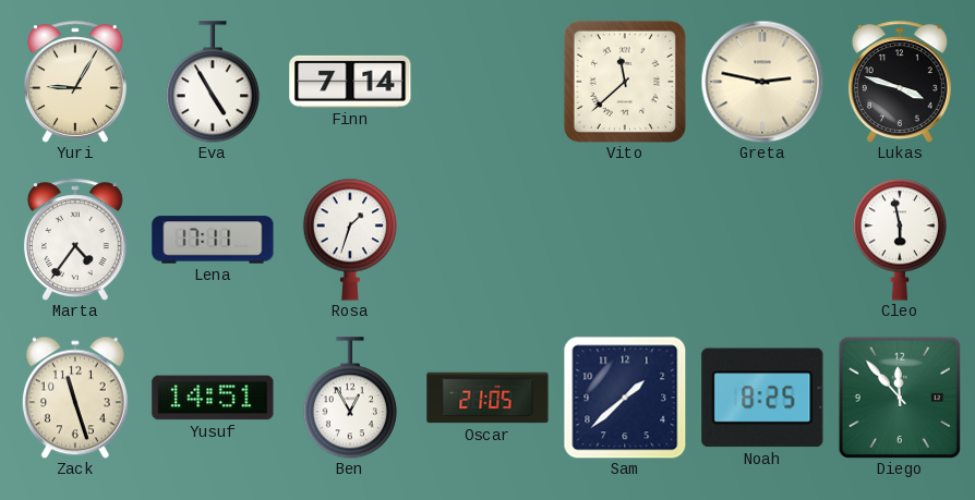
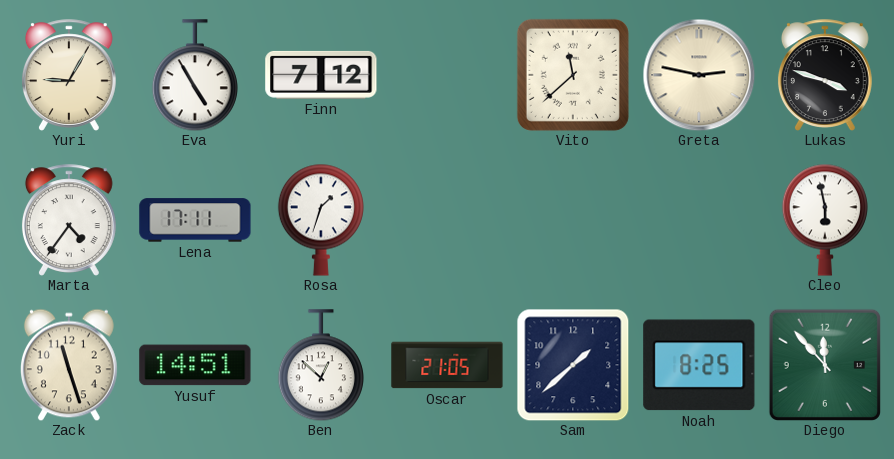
Finn: 7:14 -> 7:12 (321, 75)
Ben: 12:55 -> 12:52 (321, 365)
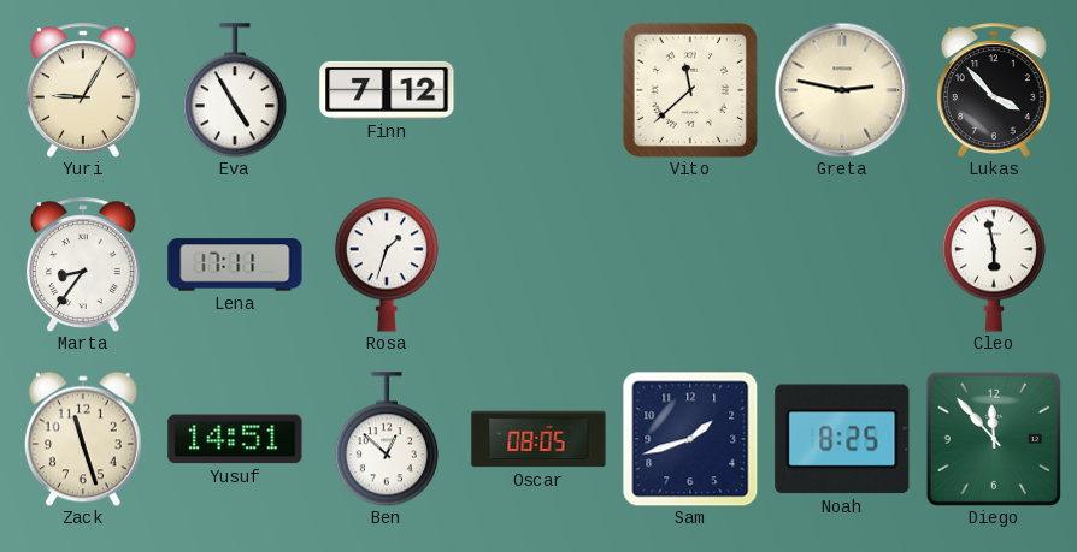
Lukas: 3:48 -> 3:53 (994, 90)
Marta: 4:36 -> 8:36 (83, 265)
Oscar: 21:05 -> 08:05 (538, 439)
Sam: 1:38 -> 1:42 (690, 439)
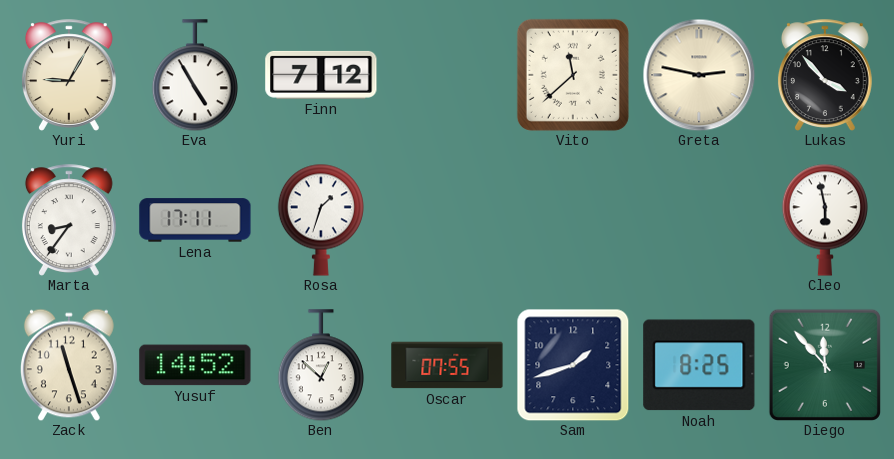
Yusuf: 14:51 -> 14:52 (195, 365)
Oscar: 08:05 -> 07:55 (447, 365)
